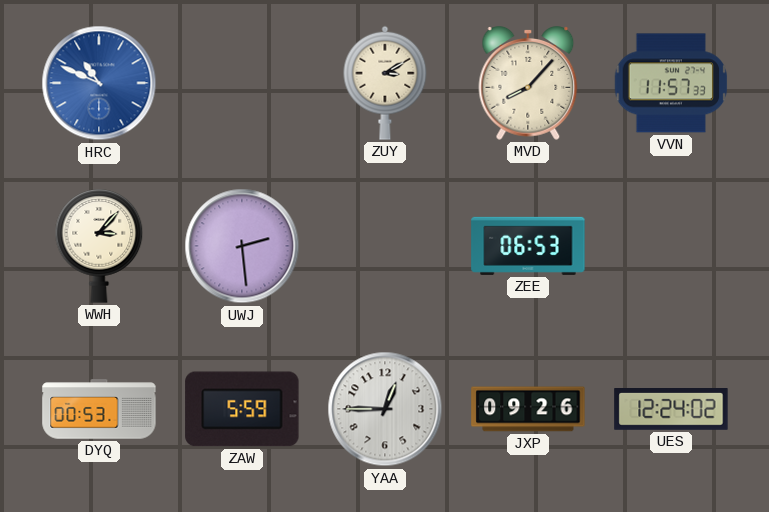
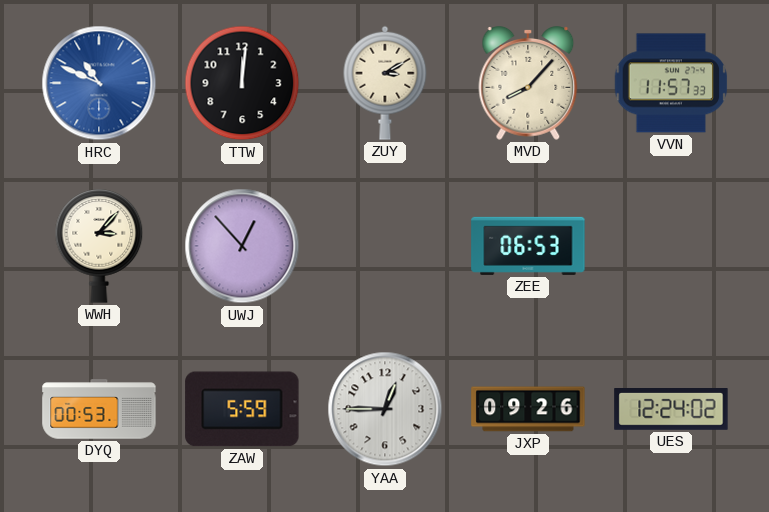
TTW: none -> 12:01 (242, 83)
UWJ: 2:29 -> 12:53 (242, 246)
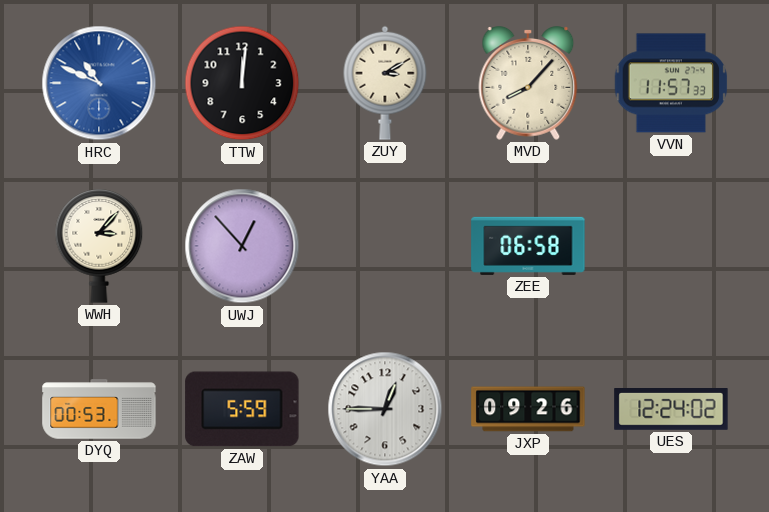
ZEE: 06:53 -> 06:58 (528, 246)
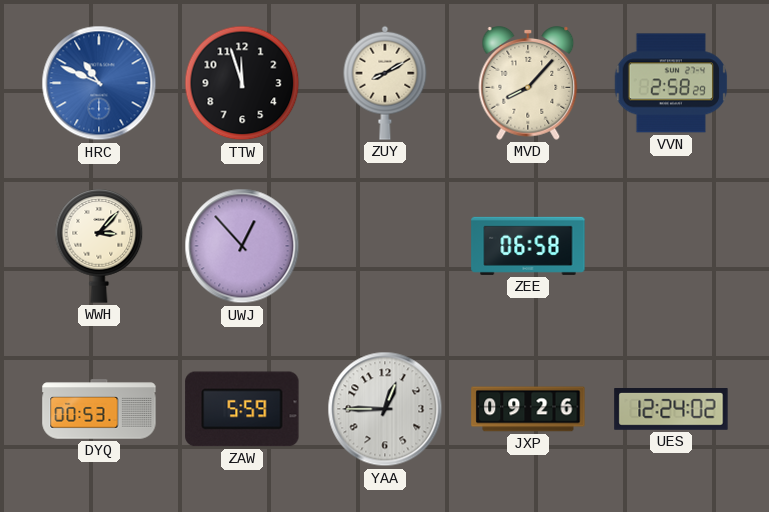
TTW: 12:01 -> 11:57 (242, 83)
ZUY: 3:10 -> 8:10 (385, 83)
VVN: 11:57 -> 2:58 (671, 83)
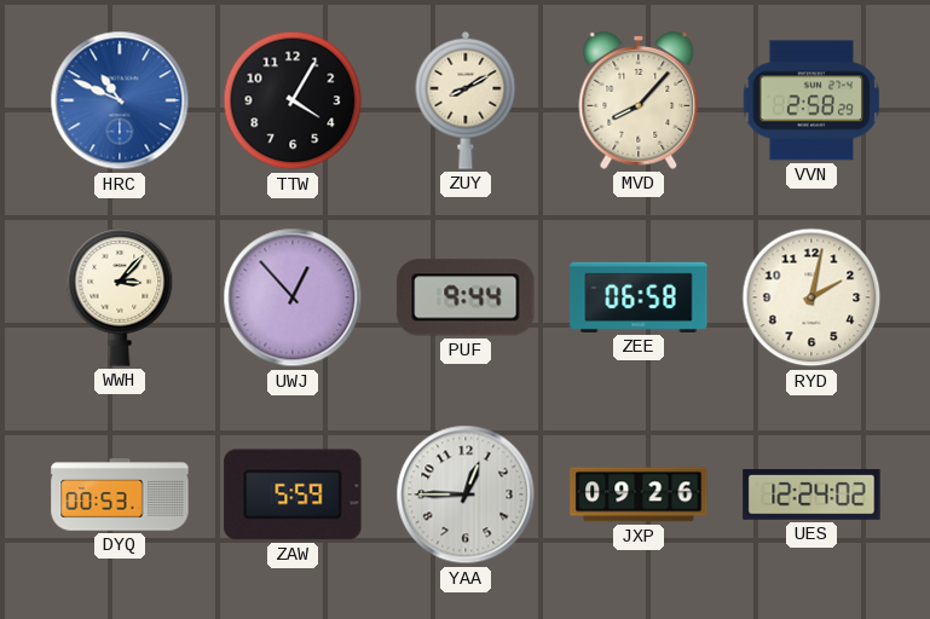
TTW: 11:57 -> 4:05 (293, 100)
PUF: none -> 9:44 (466, 297)
RYD: none -> 2:02 (811, 297)
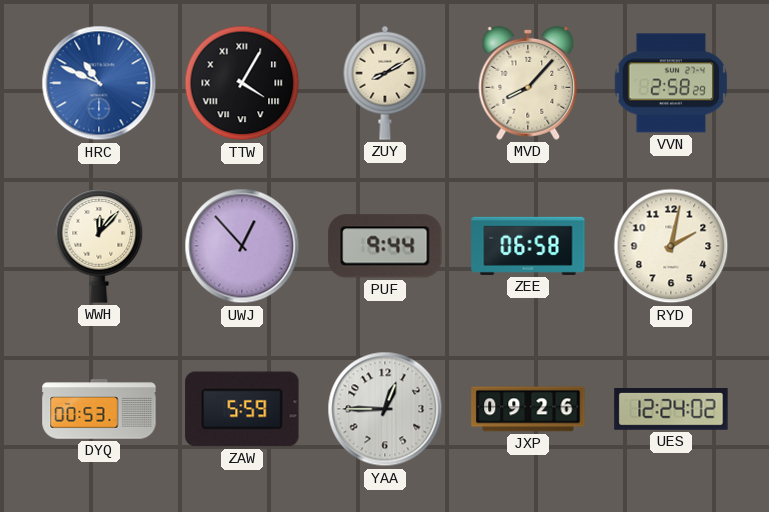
TTW numerals: Arabic -> Roman (242, 83)
WWH: 3:07 -> 12:07 (99, 246)
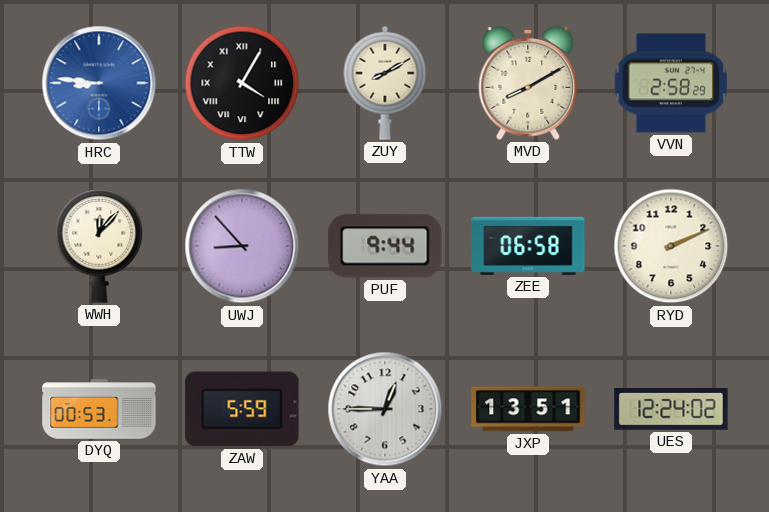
HRC: 10:49 -> 8:46 (99, 83)
MVD: 8:07 -> 8:10 (528, 84)
UWJ: 12:53 -> 8:53 (242, 246)
RYD: 2:02 -> 2:11 (671, 246)
JXP: 09:26 -> 13:51 (528, 409)
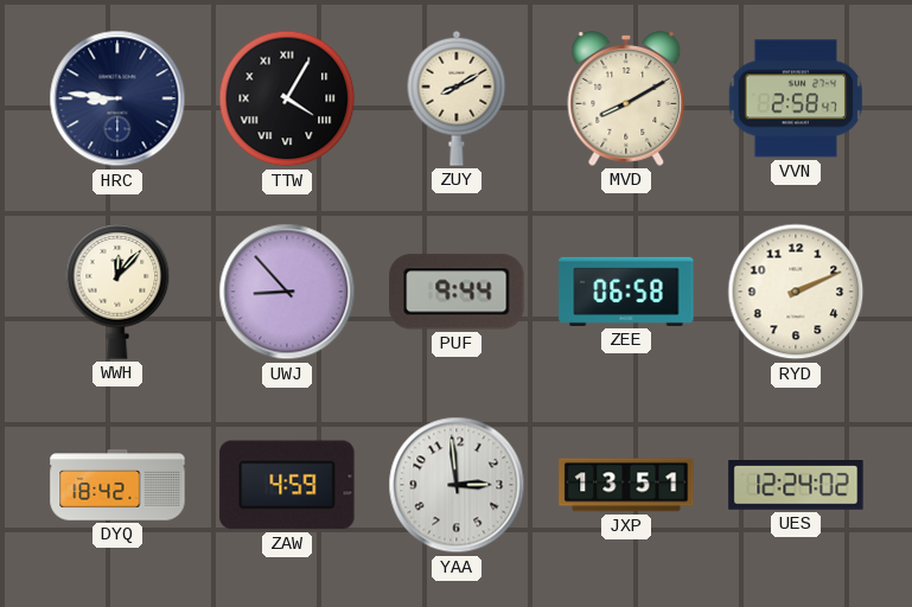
HRC dial: blue -> navy (117, 98)
VVN: 2:58:29 -> 2:58:47 (796, 98)
DYQ: 00:53 -> 18:42 (117, 485)
ZAW: 5:59 -> 4:59 (287, 485)
YAA: 12:45 -> 2:59 (457, 485)
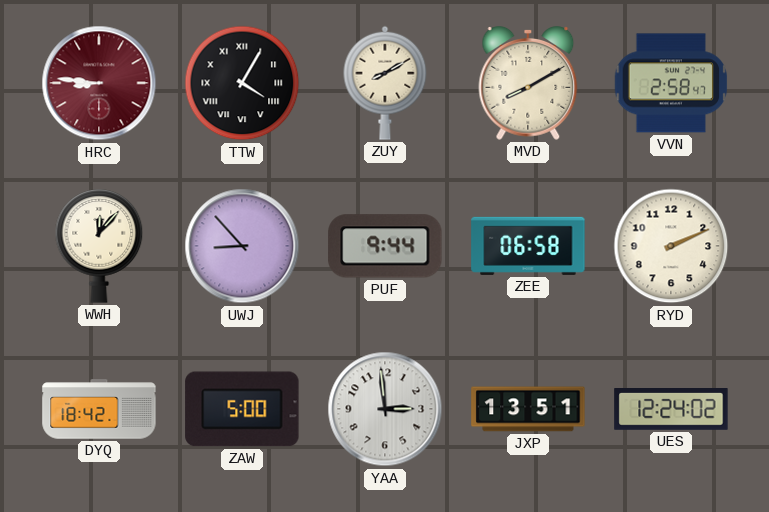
HRC dial: navy -> burgundy (99, 83)
ZAW: 4:59 -> 5:00 (242, 409)
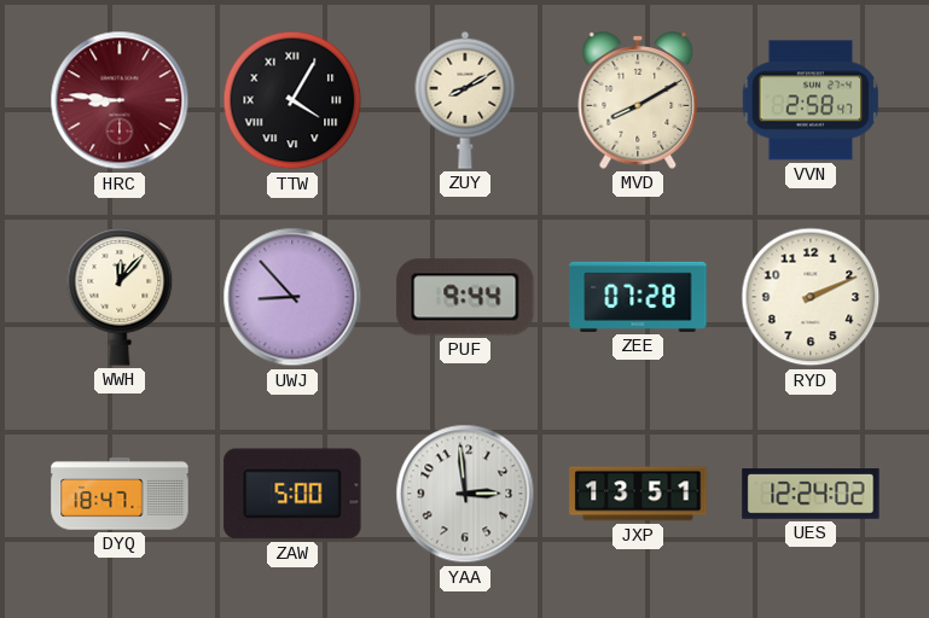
ZEE: 06:58 -> 07:28 (638, 297)
DYQ: 18:42 -> 18:47 (120, 494)
